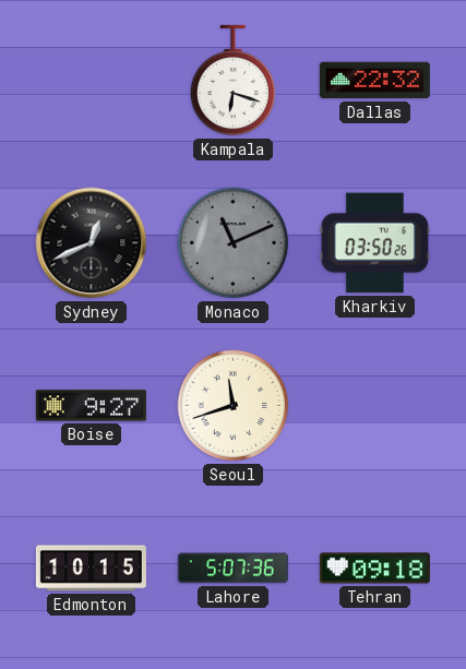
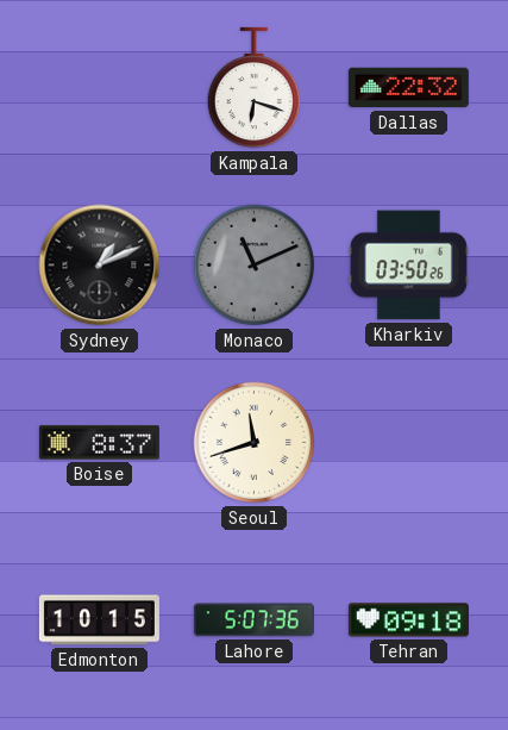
Sydney: 12:41 -> 1:11 (100, 266)
Boise: 9:27 -> 8:37 (99, 443)
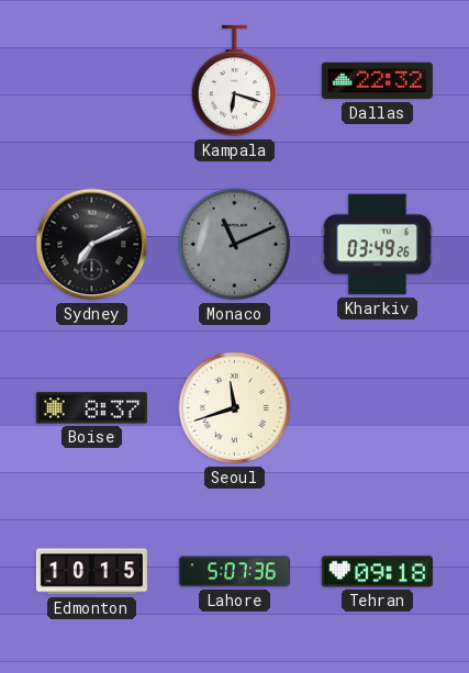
Sydney: 1:11 -> 7:11 (92, 245)
Kharkiv: 03:50 -> 03:49 (377, 245)
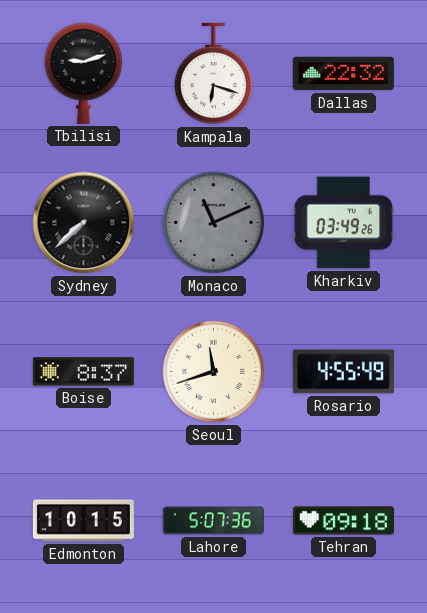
Tbilisi: none -> 9:12 (83, 73)
Sydney: 7:11 -> 7:38 (84, 223)
Rosario: none -> 4:55 (343, 372)
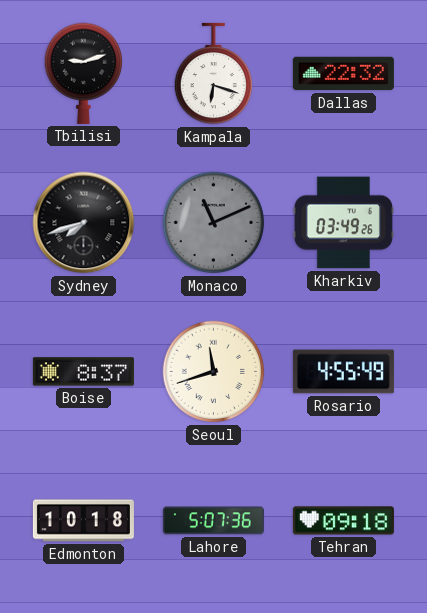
Sydney: 7:38 -> 7:42 (84, 223)
Edmonton: 10:15 -> 10:18 (83, 521)
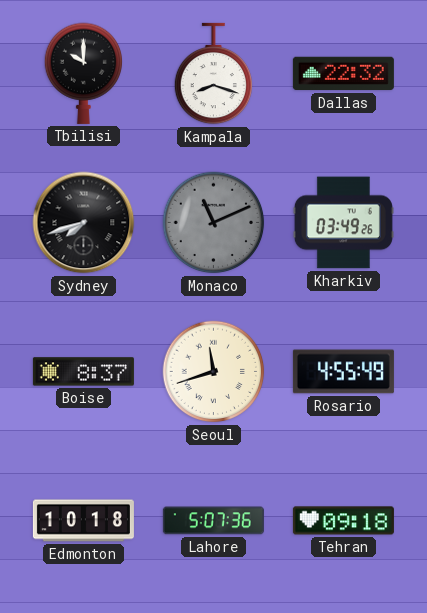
Tbilisi: 9:12 -> 10:00 (83, 73)
Kampala: 6:18 -> 8:18 (213, 74)
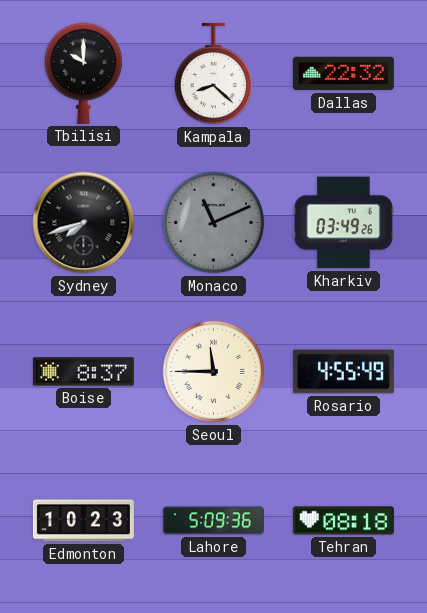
Kampala: 8:18 -> 8:22 (213, 74)
Seoul: 11:42 -> 11:45 (214, 372)
Edmonton: 10:18 -> 10:23 (83, 521)
Lahore: 5:07 -> 5:09 (213, 521)
Tehran: 09:18 -> 08:18 (343, 521)
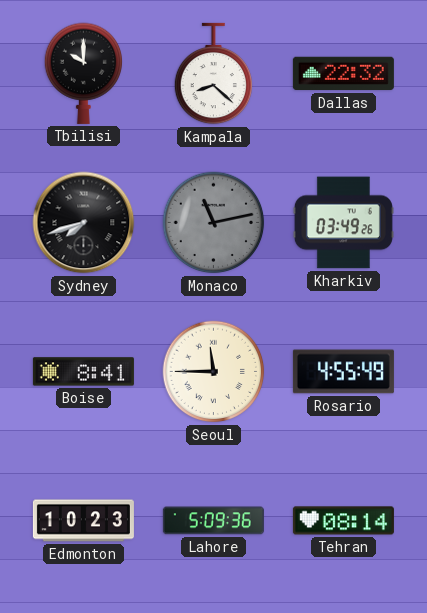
Monaco: 11:11 -> 11:13 (214, 223)
Boise: 8:37 -> 8:41 (83, 372)
Tehran: 08:18 -> 08:14 (343, 521)
